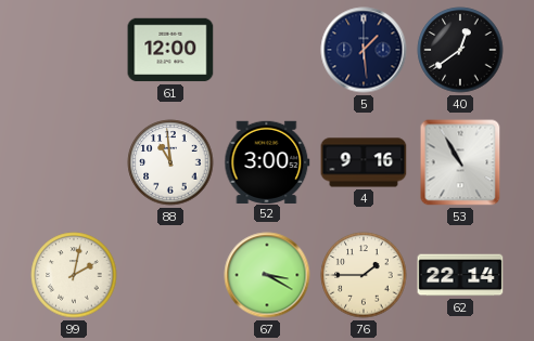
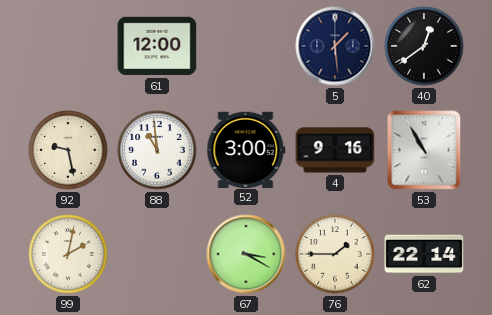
92: none -> 9:28 (68, 150)
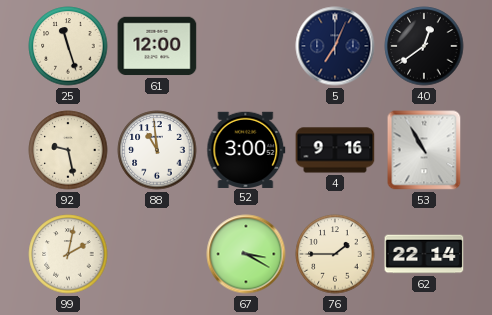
25: none -> 11:27 (68, 46)
5: 1:29 -> 7:04 (335, 46)
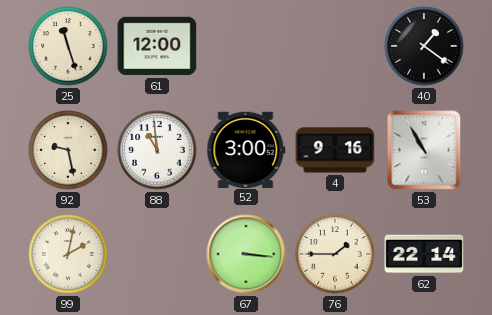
5: 7:04 -> none (335, 46)
40: 12:39 -> 1:21 (424, 46)
67: 3:20 -> 3:16 (246, 254)
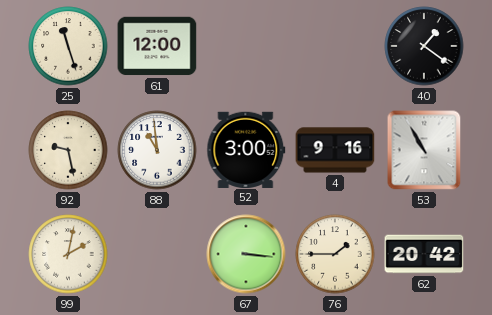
62: 22:14 -> 20:42 (424, 254)
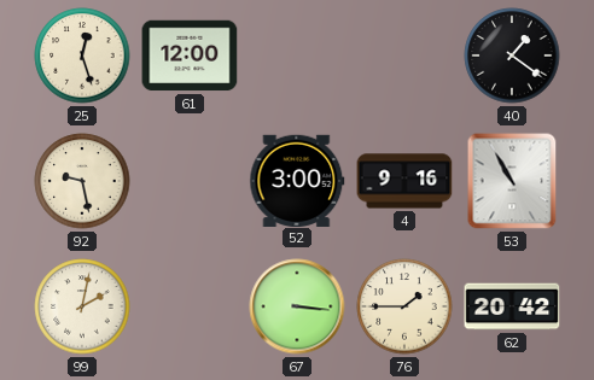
25: 11:27 -> 12:27 (82, 55)
88: 10:59 -> none (157, 150)
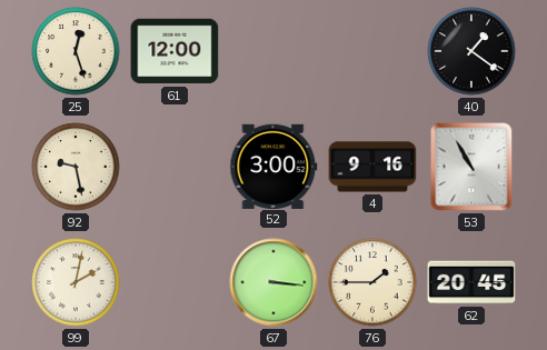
62: 20:42 -> 20:45 (471, 282)
